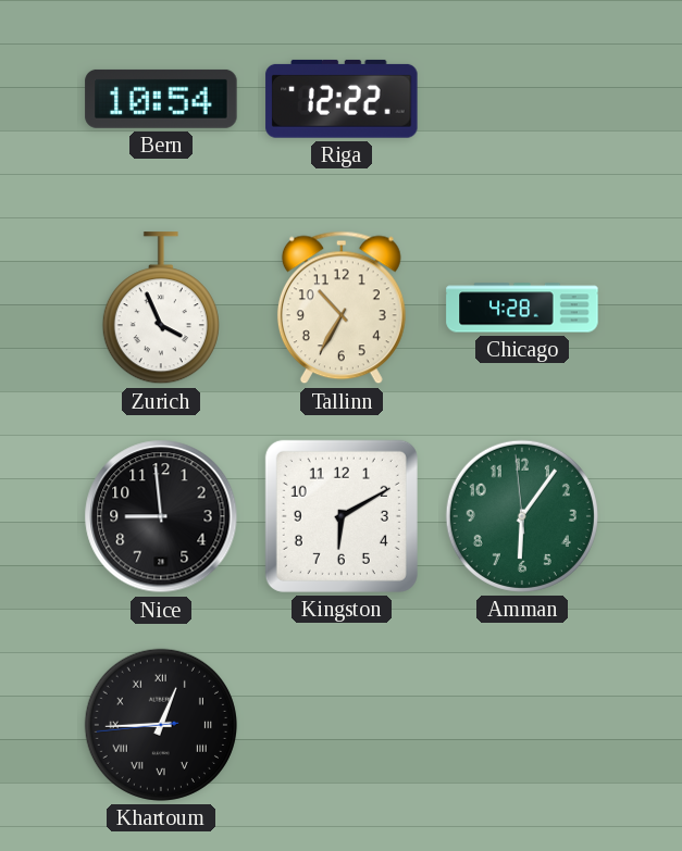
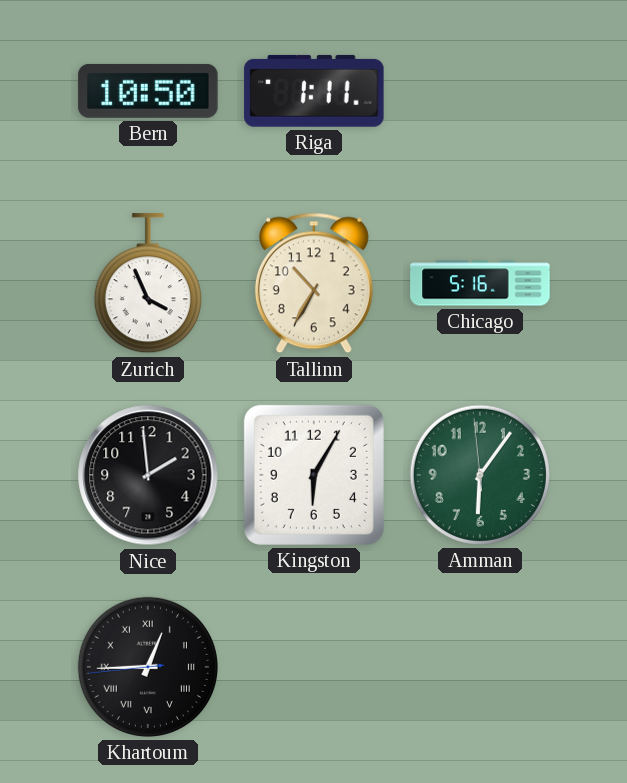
Bern: 10:54 -> 10:50 (148, 91)
Riga: 12:22 -> 1:11 (314, 91)
Chicago: 4:28 -> 5:16 (480, 283)
Nice: 8:59 -> 1:59 (148, 475)
Kingston: 6:10 -> 6:05 (314, 475)
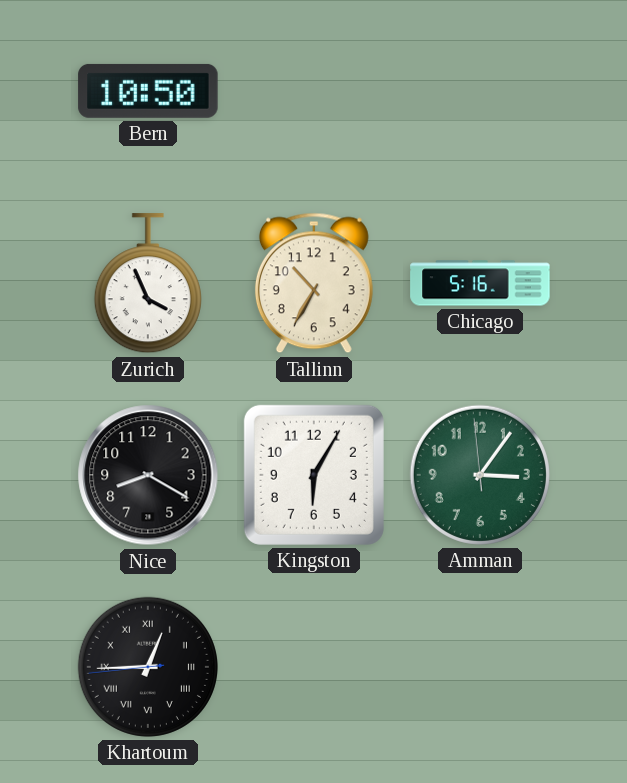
Riga: 1:11 -> none (314, 91)
Nice: 1:59 -> 8:20 (148, 475)
Amman: 6:05 -> 3:05 (480, 475)
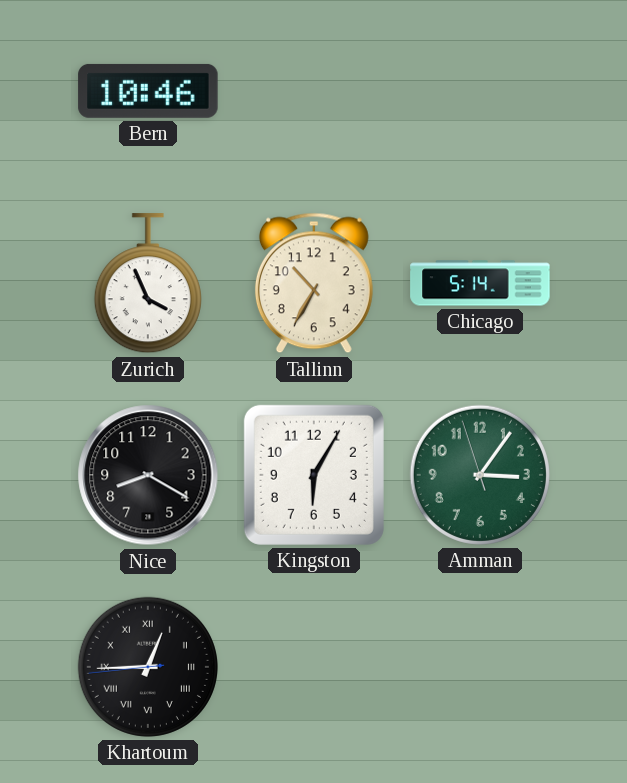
Bern: 10:50 -> 10:46 (148, 91)
Chicago: 5:16 -> 5:14 (480, 283)
Amman: 3:05:59 -> 3:05:57 (480, 475)
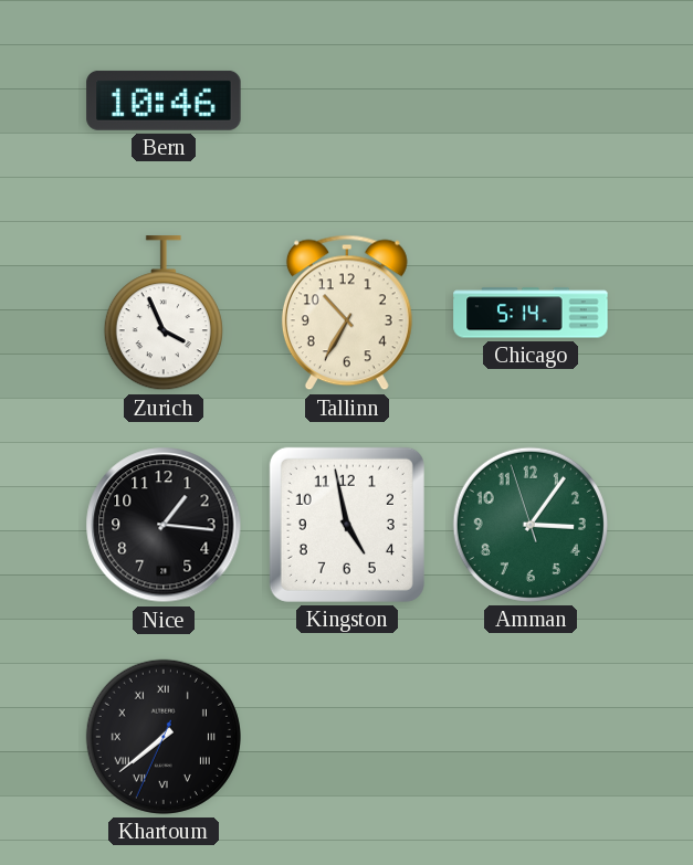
Nice: 8:20 -> 1:16 (164, 525)
Kingston: 6:05 -> 4:58 (347, 525)
Khartoum: 12:44 -> 7:38 (164, 737)
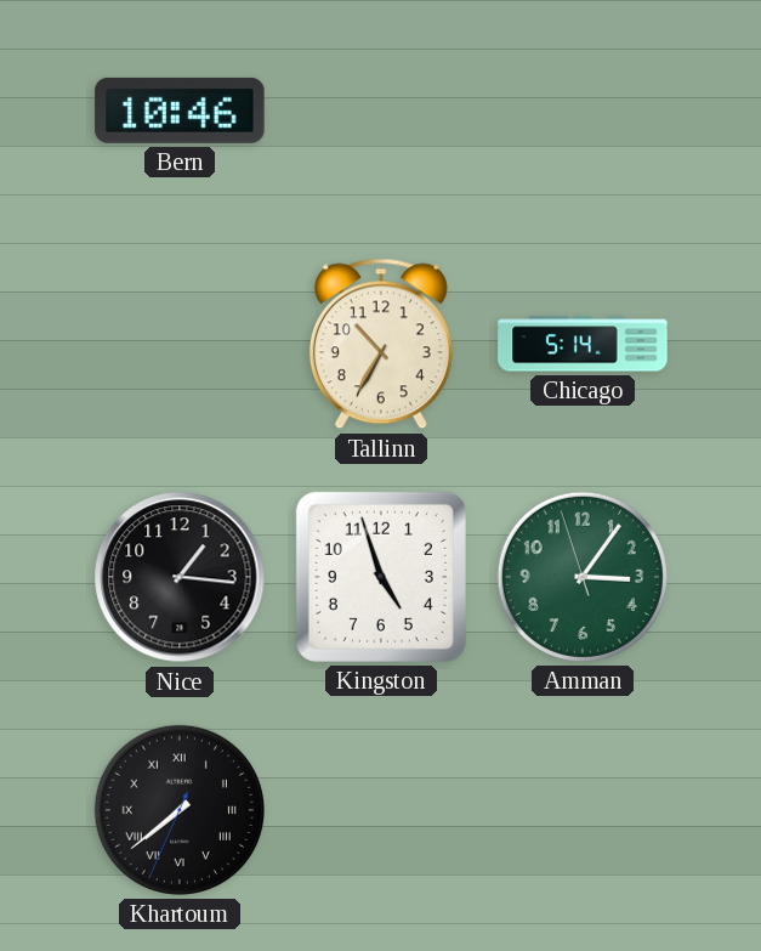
Zurich: 3:56 -> none (164, 314)
Kingston: 4:58 -> 4:57 (381, 577)
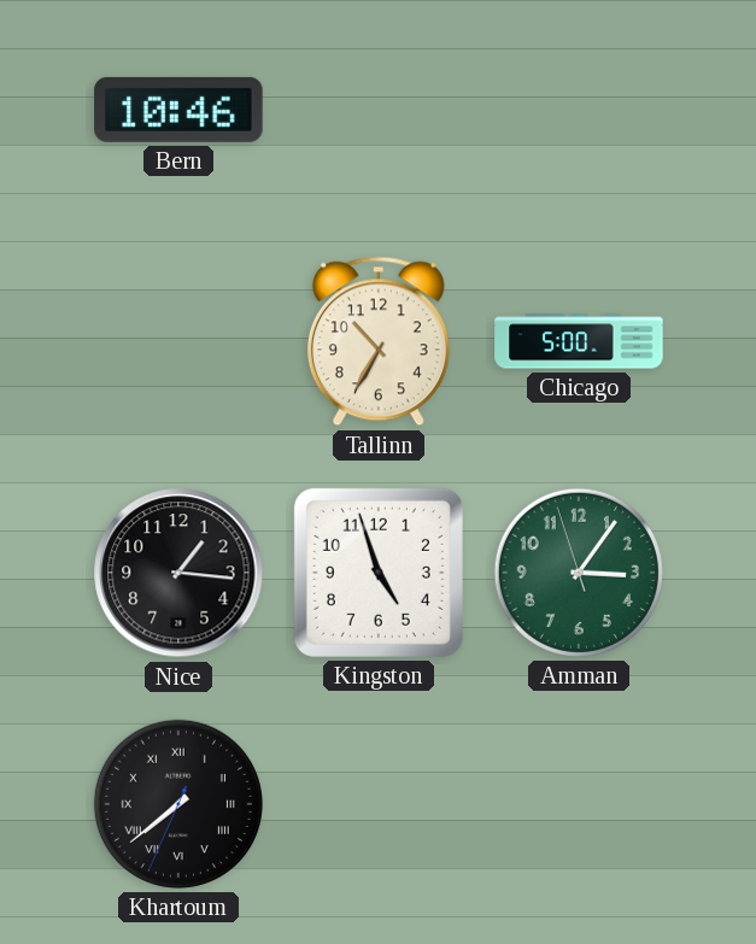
Chicago: 5:14 -> 5:00 (579, 341)
